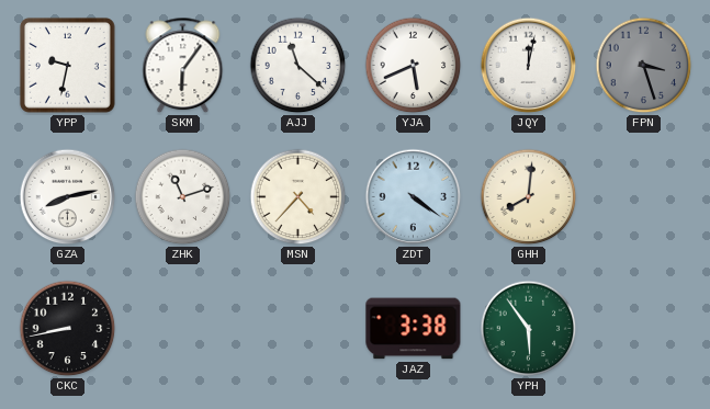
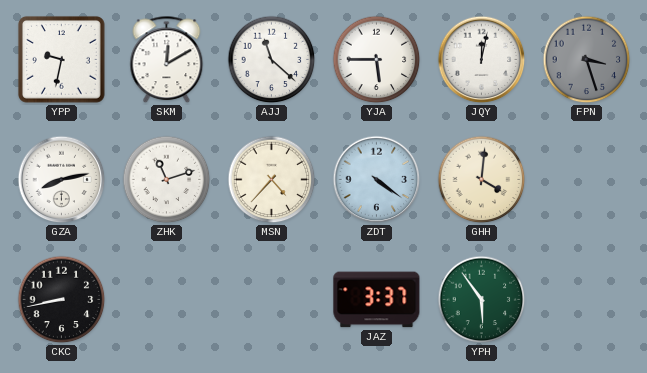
SKM: 6:06 -> 12:10 (167, 60)
YJA: 5:41 -> 5:45 (377, 60)
GHH: 8:01 -> 4:01 (482, 180)
JAZ: 3:38 -> 3:37 (377, 300)
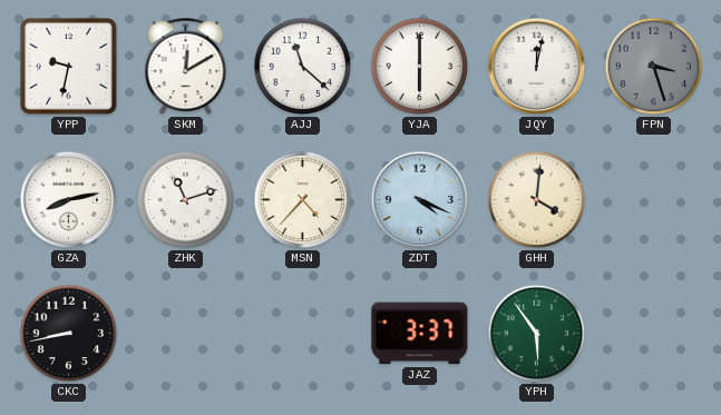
YJA: 5:45 -> 6:00 (420, 67)
ZDT: 4:21 -> 4:19 (420, 200)
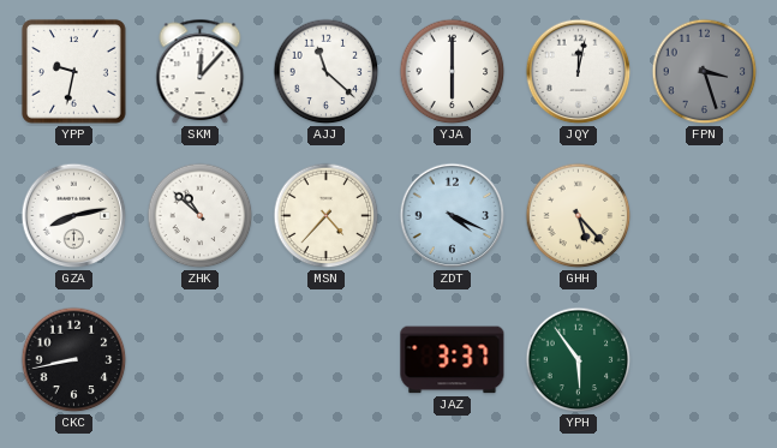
SKM: 12:10 -> 12:07 (201, 72)
ZHK: 11:12 -> 10:52 (201, 216)
GHH: 4:01 -> 5:23 (579, 216)
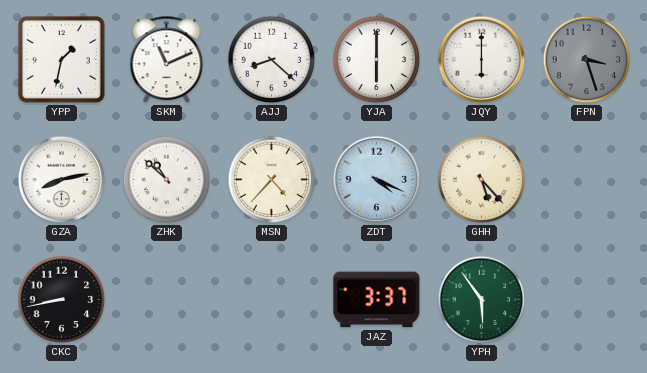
YPP: 9:32 -> 1:32 (61, 59)
SKM: 12:07 -> 11:11 (167, 60)
AJJ: 11:22 -> 8:22 (272, 60)
JQY: 12:02 -> 6:00 (482, 60)
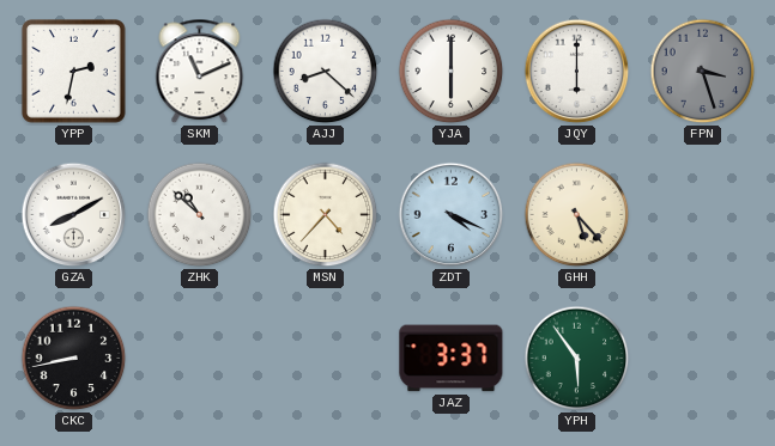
YPP: 1:32 -> 2:32 (73, 71)
GZA: 8:13 -> 8:10 (74, 215)
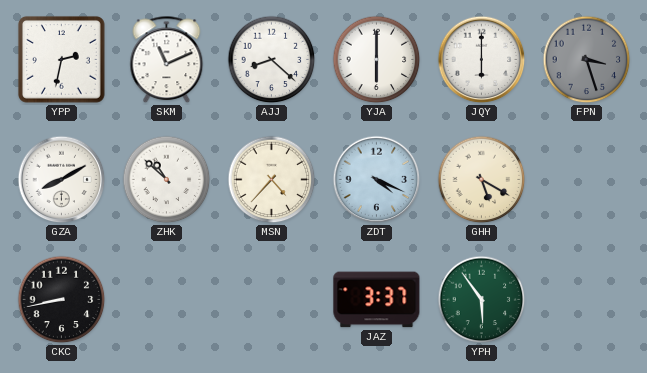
GHH: 5:23 -> 5:20 (482, 180)
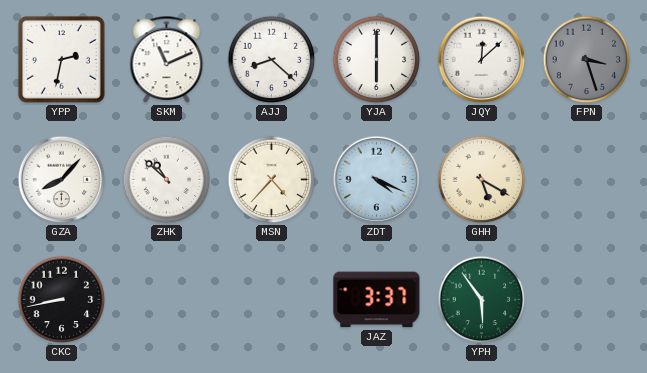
JQY: 6:00 -> 12:08 (482, 60)
GZA: 8:10 -> 8:07 (62, 180)
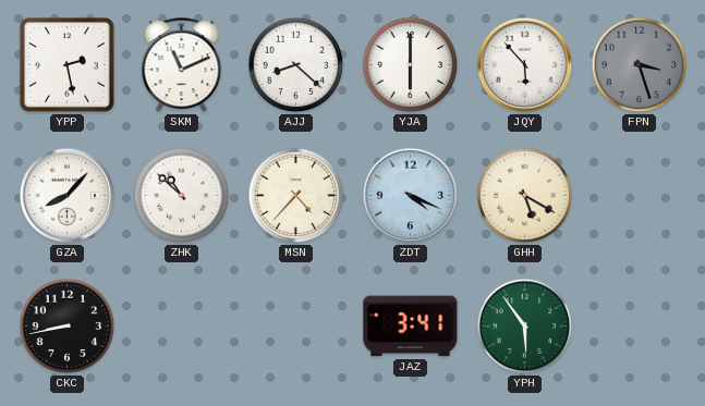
YPP: 2:32 -> 2:28 (66, 64)
JQY: 12:08 -> 5:53 (525, 65)
JAZ: 3:37 -> 3:41 (411, 327)
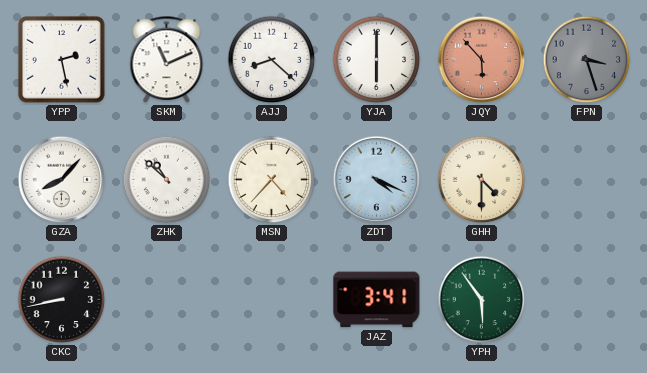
JQY dial: white -> salmon (482, 60)
GHH: 5:20 -> 4:30 (482, 180)
